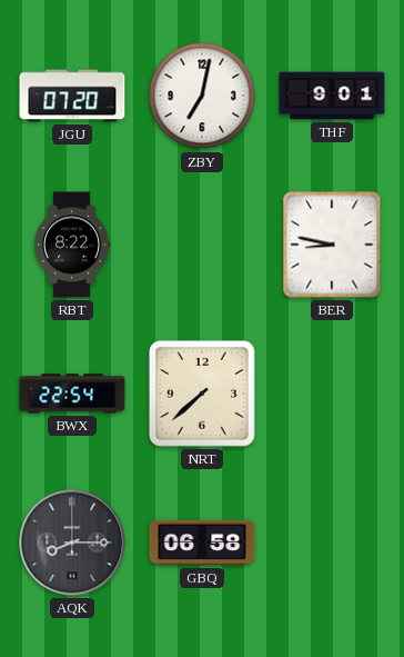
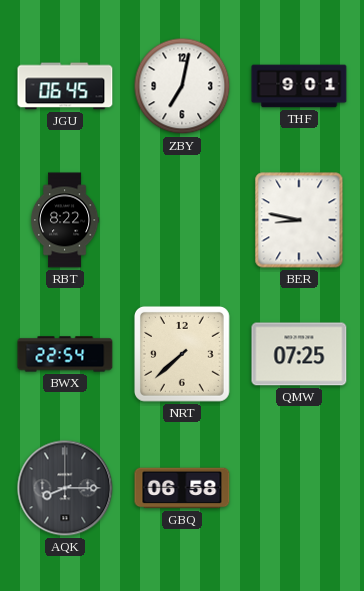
JGU: 07:20 -> 06:45 (65, 86)
QMW: none -> 07:25 (299, 354)
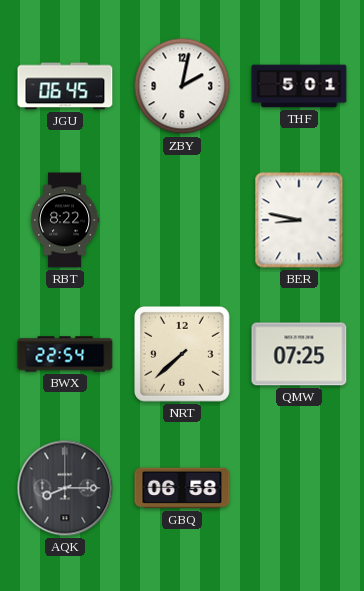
ZBY: 7:02 -> 2:02 (182, 86)
THF: 9:01 -> 5:01 (299, 86)
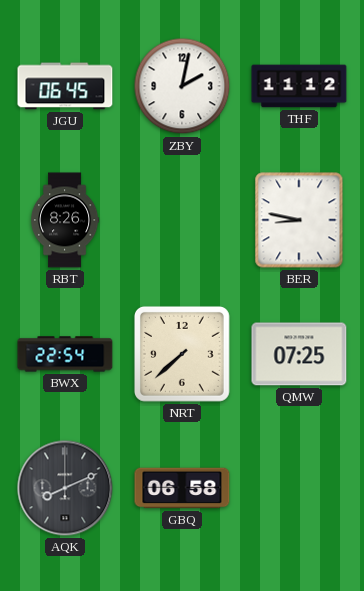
THF: 5:01 -> 11:12 (299, 86)
RBT: 8:22 -> 8:26 (65, 220)
AQK: 8:15 -> 8:11 (65, 488)
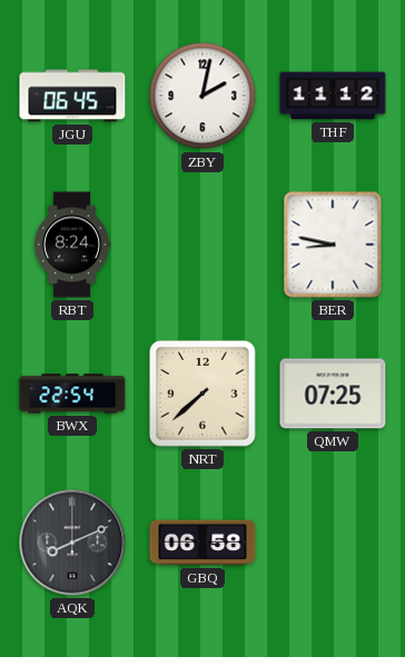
RBT: 8:26 -> 8:24 (72, 245)
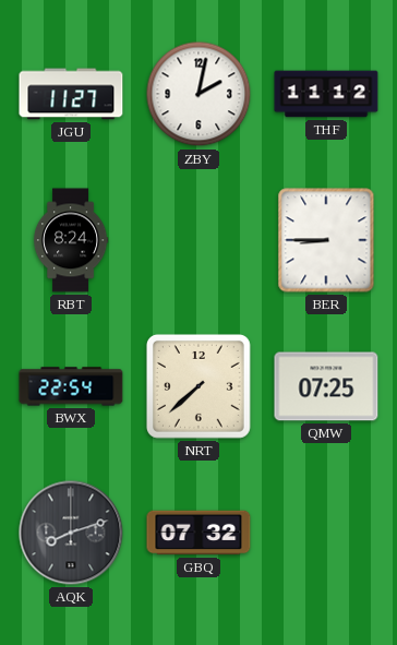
JGU: 06:45 -> 11:27 (71, 94)
BER: 8:47 -> 8:45 (326, 240)
AQK: 8:11 -> 8:12 (71, 533)
GBQ: 06:58 -> 07:32 (198, 533)
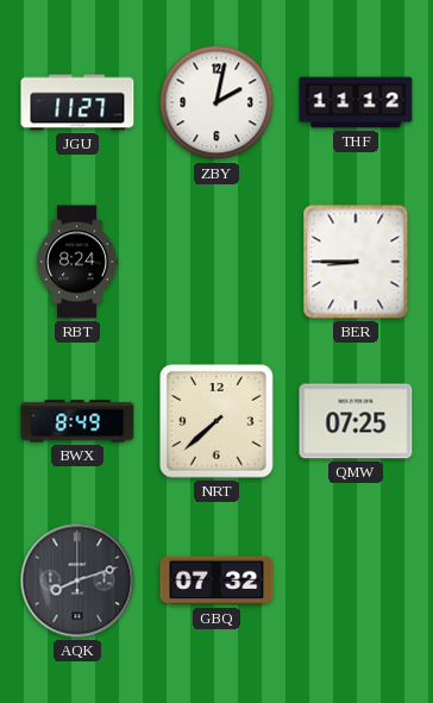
BWX: 22:54 -> 8:49 (77, 421)
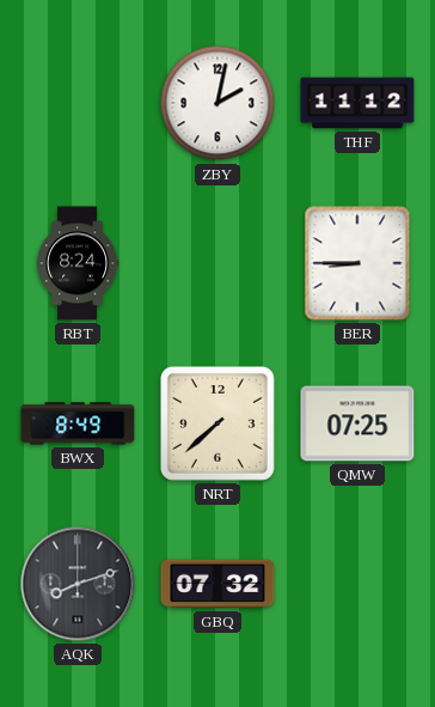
JGU: 11:27 -> none (77, 102)
